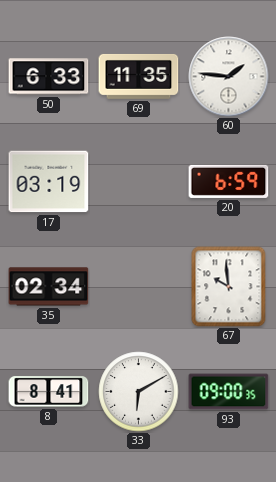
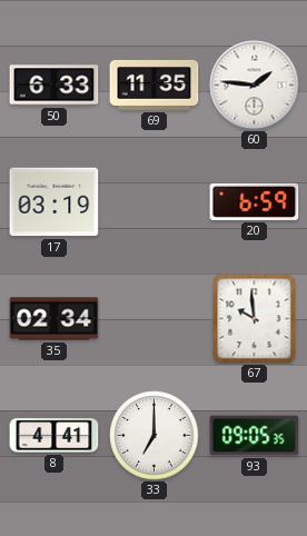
8: 8:41 -> 4:41 (55, 436)
33: 6:10 -> 7:00 (155, 436)
93: 09:00 -> 09:05 (255, 436)
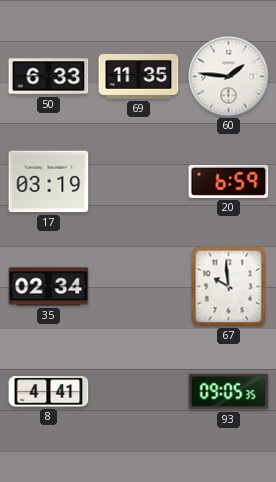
33: 7:00 -> none (155, 436)
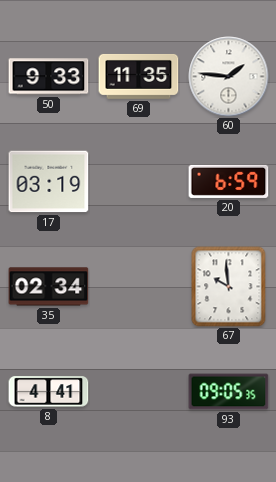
50: 6:33 -> 9:33 (49, 77)
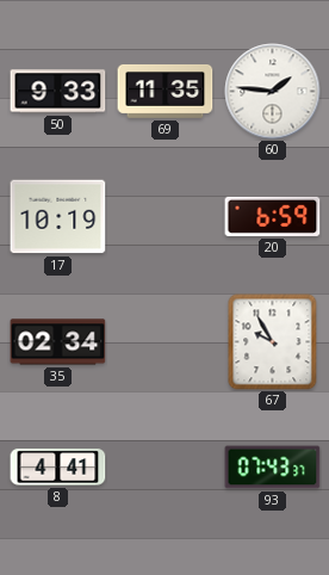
17: 03:19 -> 10:19 (58, 217)
67: 9:59 -> 9:55 (273, 342)
93: 09:05 -> 07:43 (273, 468)
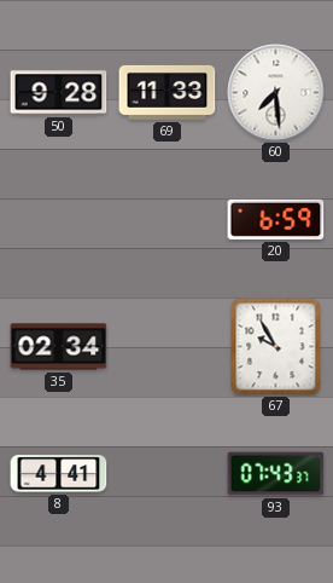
50: 9:33 -> 9:28 (59, 93)
69: 11:35 -> 11:33 (168, 92)
60: 1:46 -> 7:29 (276, 93)
17: 10:19 -> none (58, 217)
